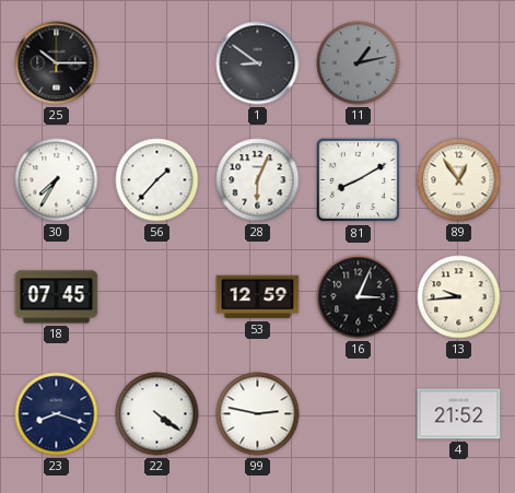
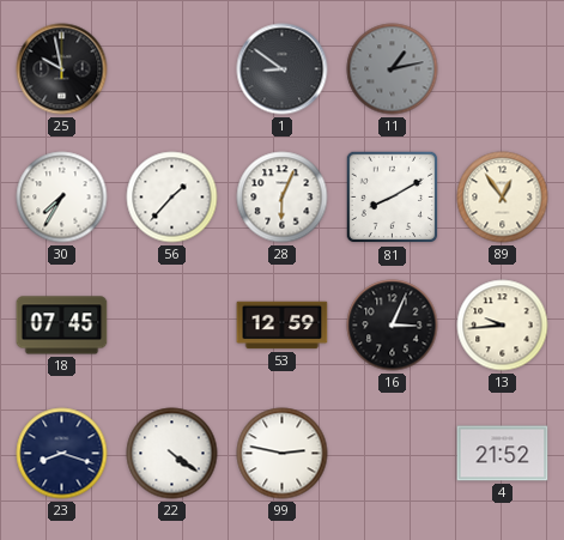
25: 10:15 -> 9:58 (62, 69)
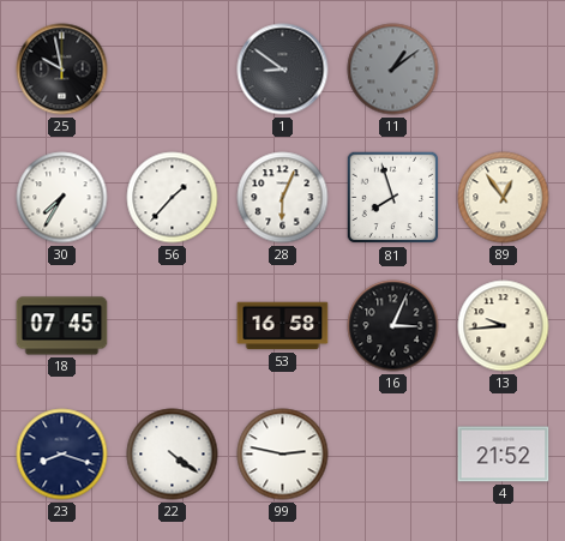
11: 1:13 -> 1:09 (393, 70)
81: 8:10 -> 7:57 (393, 198)
53: 12:59 -> 16:58 (283, 326)
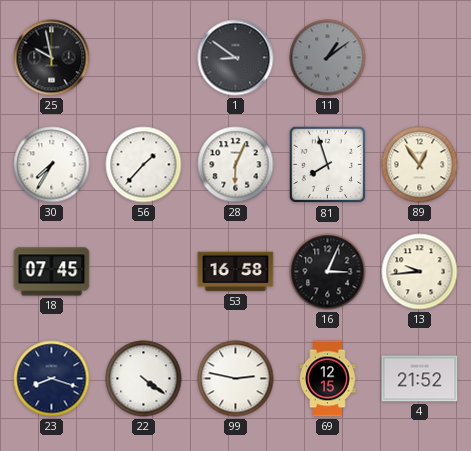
69: none -> 12:15 (328, 379)
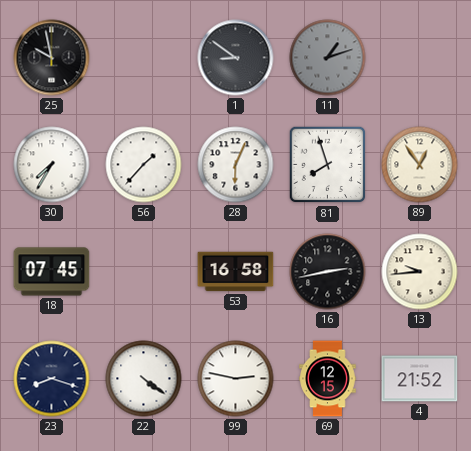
11: 1:09 -> 1:12 (328, 58)
16: 3:04 -> 2:43 (328, 272)
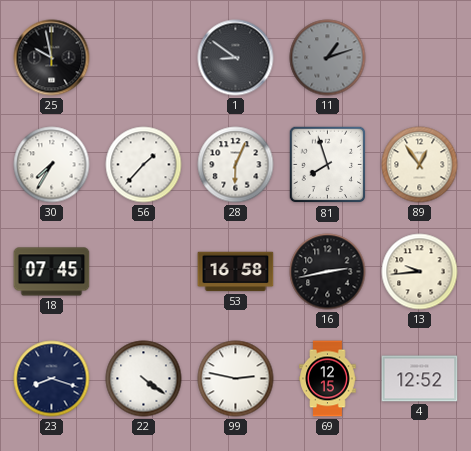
4: 21:52 -> 12:52 (420, 379)
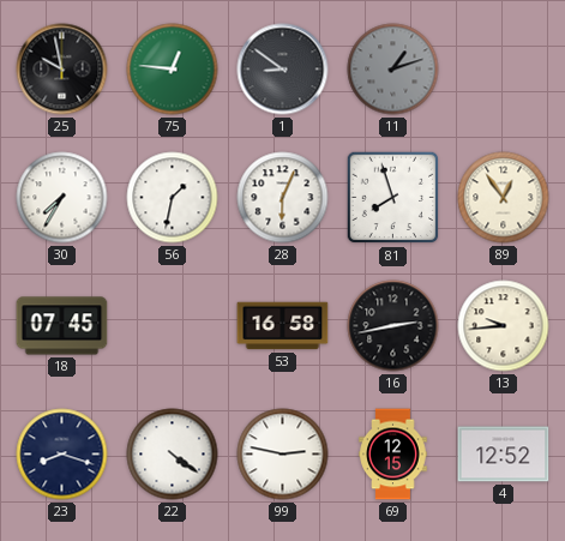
75: none -> 12:46 (173, 70)
56: 1:37 -> 1:32 (173, 198)
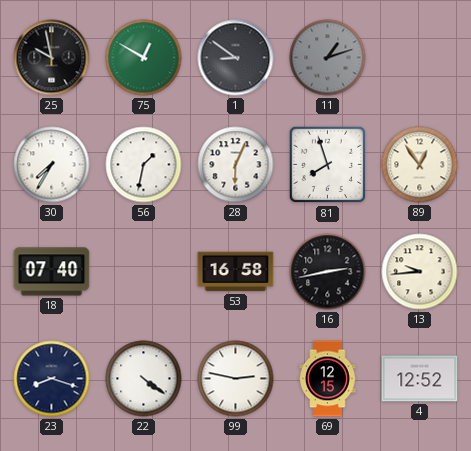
75: 12:46 -> 12:50 (144, 58)
18: 07:45 -> 07:40 (52, 272)
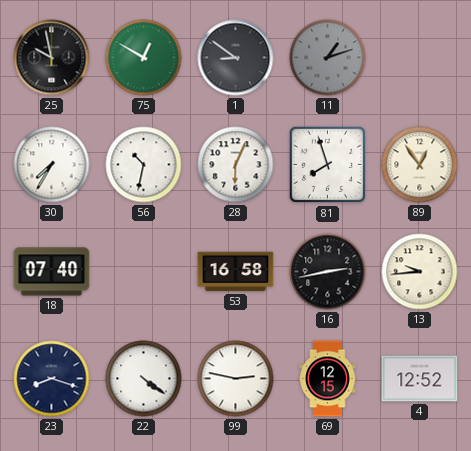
56: 1:32 -> 10:32 (144, 165)
